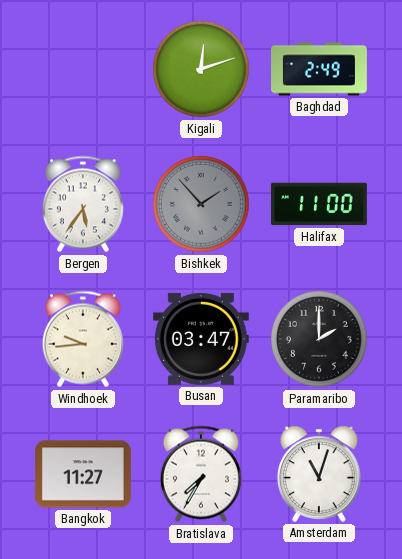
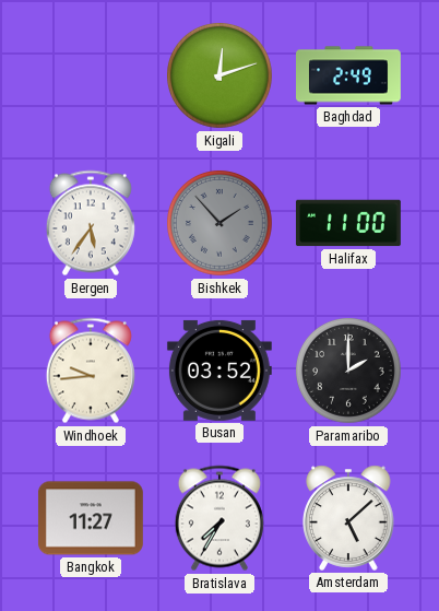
Busan: 03:47 -> 03:52 (220, 371)
Amsterdam: 11:03 -> 5:08 (348, 518)
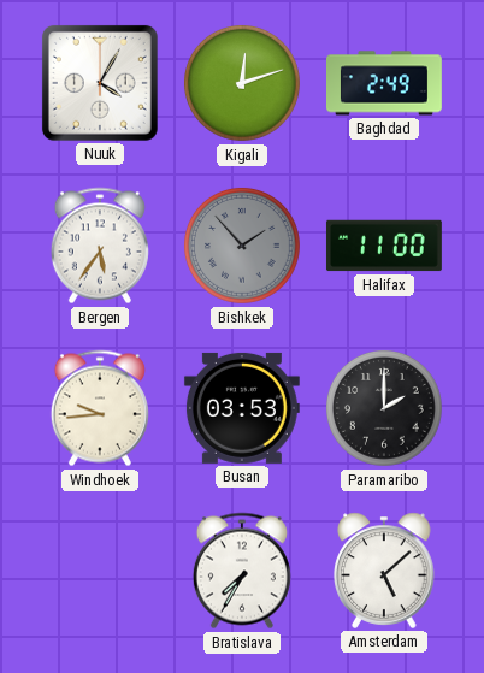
Nuuk: none -> 4:05 (100, 83)
Busan: 03:52 -> 03:53 (242, 408)
Bangkok: 11:27 -> none (91, 518)
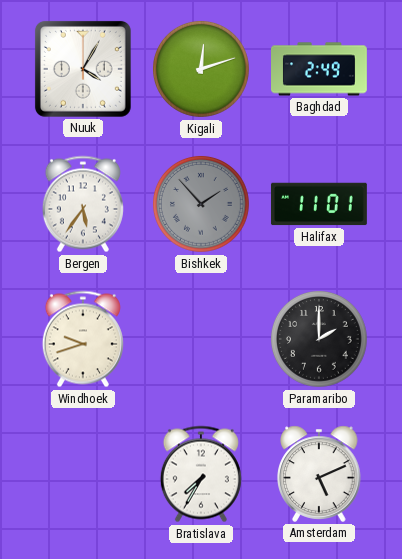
Halifax: 11:00 -> 11:01 (319, 204)
Windhoek: 9:44 -> 9:42 (83, 339)
Busan: 03:53 -> none (242, 408)
Amsterdam: 5:08 -> 5:11 (319, 474)
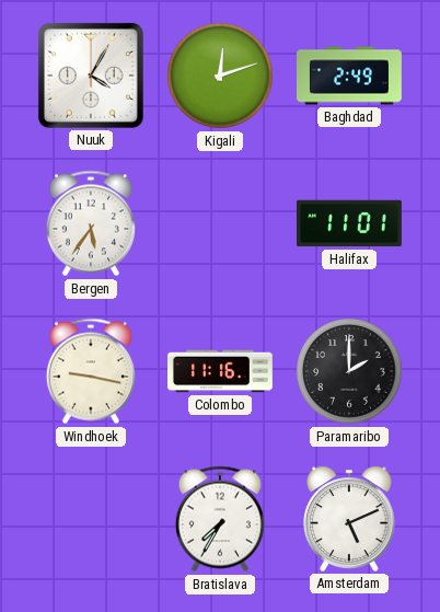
Bishkek: 1:53 -> none (202, 205)
Windhoek: 9:42 -> 9:17 (91, 371)
Colombo: none -> 11:16 (221, 371)
